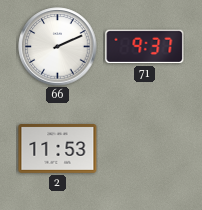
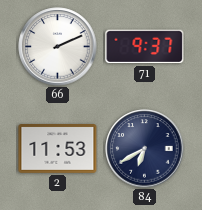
84: none -> 6:40 (145, 149)
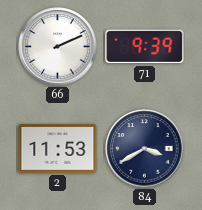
71: 9:37 -> 9:39 (145, 47)
84: 6:40 -> 3:40 (145, 149)
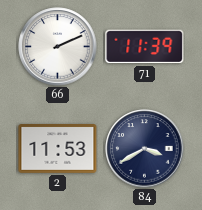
71: 9:39 -> 11:39 (145, 47)
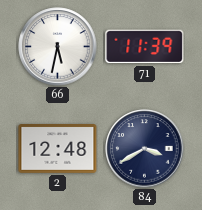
66: 2:11 -> 5:32 (58, 47)
2: 11:53 -> 12:48 (58, 149)
